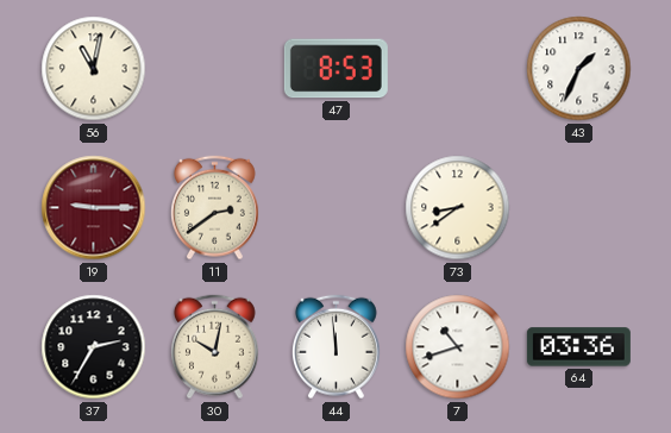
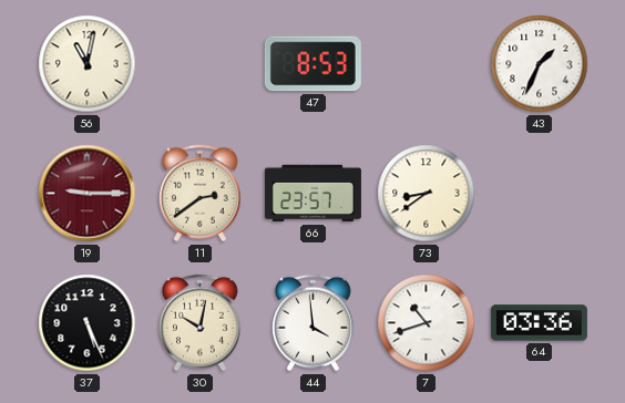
66: none -> 23:57 (312, 194)
37: 2:35 -> 5:26 (88, 323)
44: 11:59 -> 3:59 (312, 323)
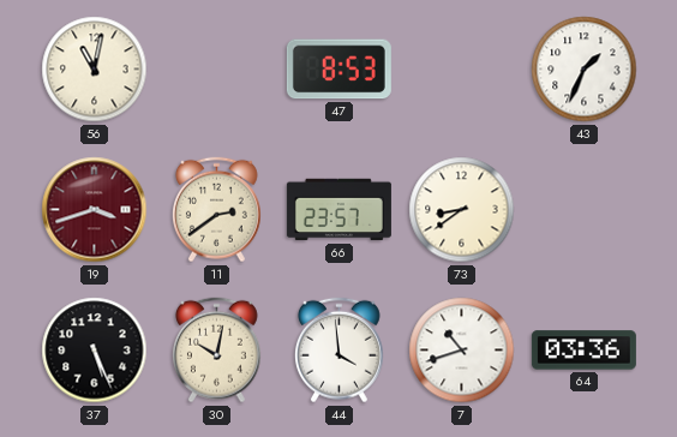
19: 9:15 -> 3:42 (95, 210)
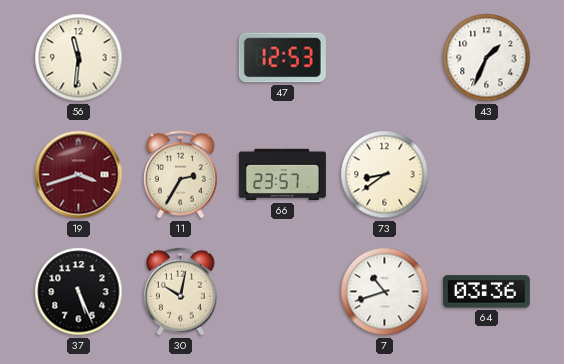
56: 11:02 -> 11:31 (79, 58)
47: 8:53 -> 12:53 (282, 58)
11: 2:39 -> 2:35 (180, 175)
44: 3:59 -> none (338, 351)
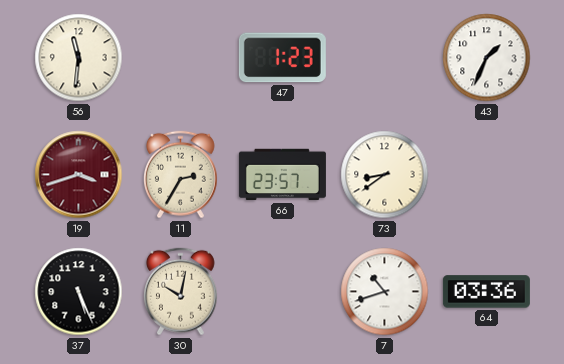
47: 12:53 -> 1:23 (282, 58)
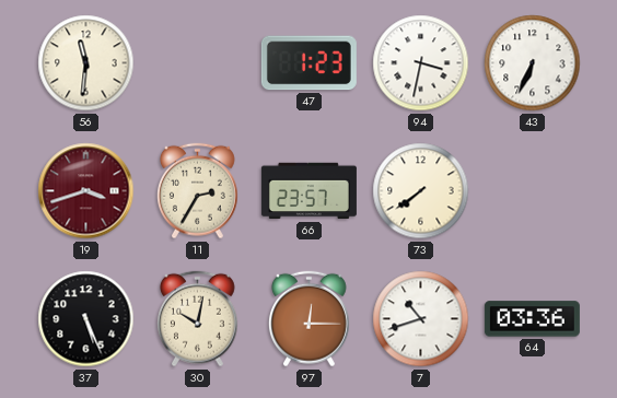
94: none -> 3:32 (421, 63)
43: 1:34 -> 6:34 (533, 63)
73: 8:39 -> 7:39 (421, 191)
97: none -> 12:15 (308, 319)
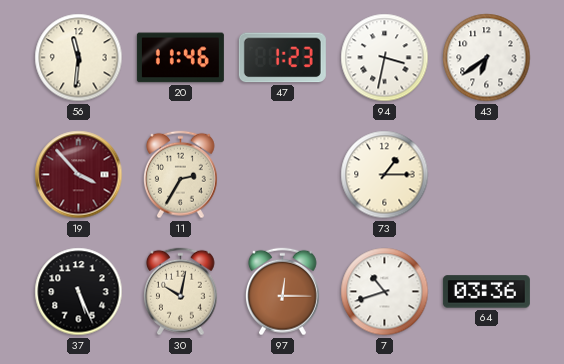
20: none -> 11:46 (180, 58)
43: 6:34 -> 6:39 (487, 58)
19: 3:42 -> 3:53 (79, 175)
66: 23:57 -> none (308, 191)
73: 7:39 -> 1:15 (385, 175)
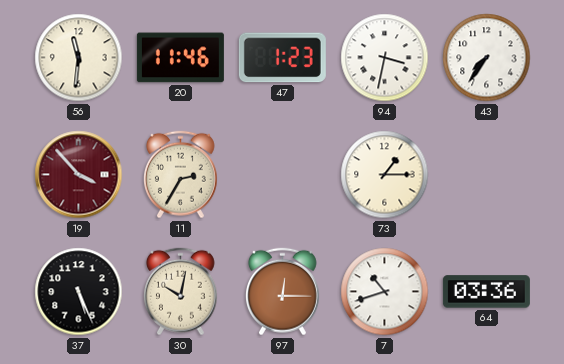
43: 6:39 -> 7:36 (487, 58)
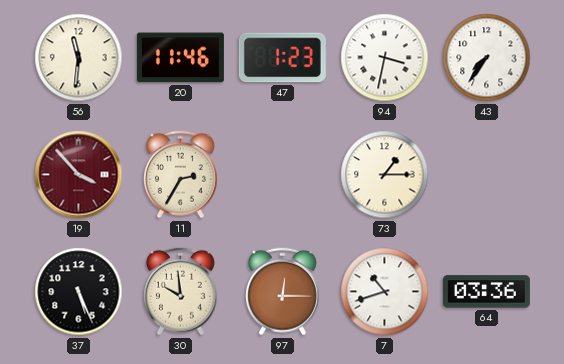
30: 10:02 -> 9:59 (180, 292)
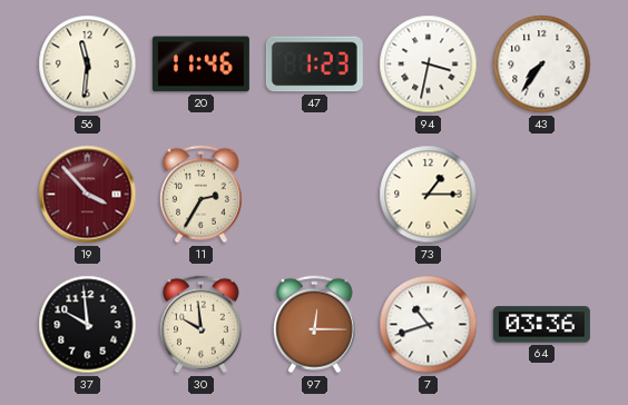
37: 5:26 -> 9:59 (88, 325)
